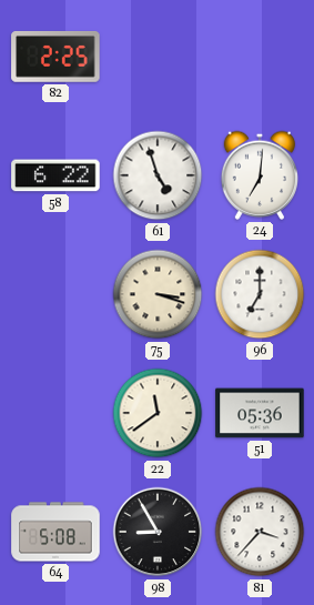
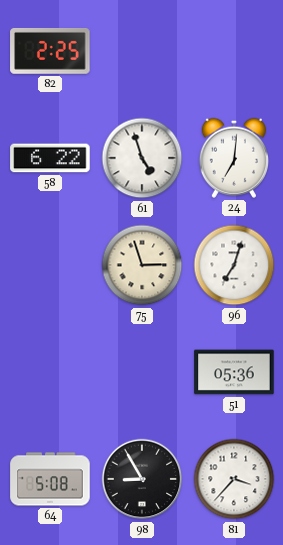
75: 3:18 -> 2:57 (142, 265)
96: 7:00 -> 7:03 (234, 265)
22: 11:39 -> none (158, 413)
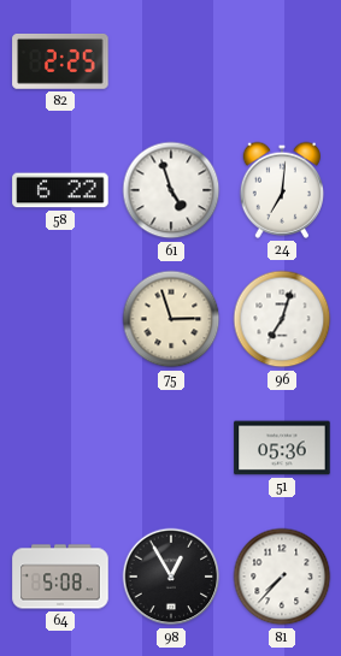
98: 8:55 -> 12:55 (171, 577)
81: 3:37 -> 7:37 (282, 577)
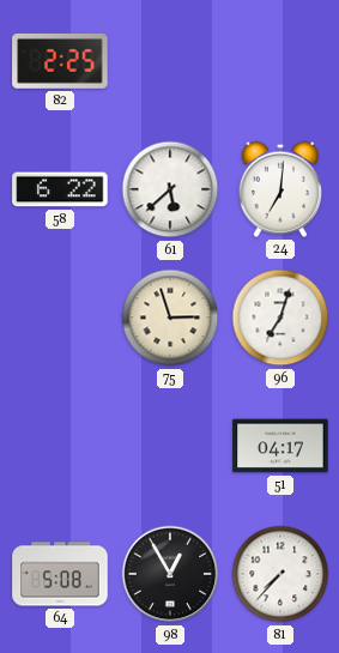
61: 4:57 -> 5:38 (170, 189)
51: 05:36 -> 04:17 (280, 446)
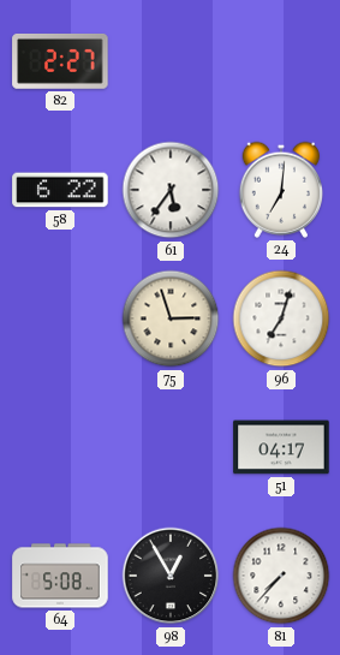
82: 2:25 -> 2:27 (60, 61)
61: 5:38 -> 5:36 (171, 190)
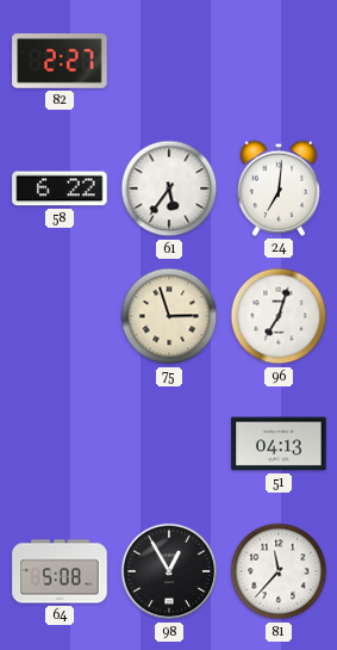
51: 04:17 -> 04:13 (279, 444)
81: 7:37 -> 11:37 (279, 571)
